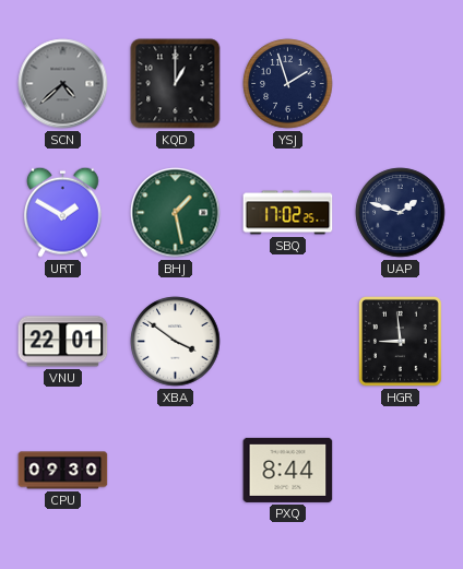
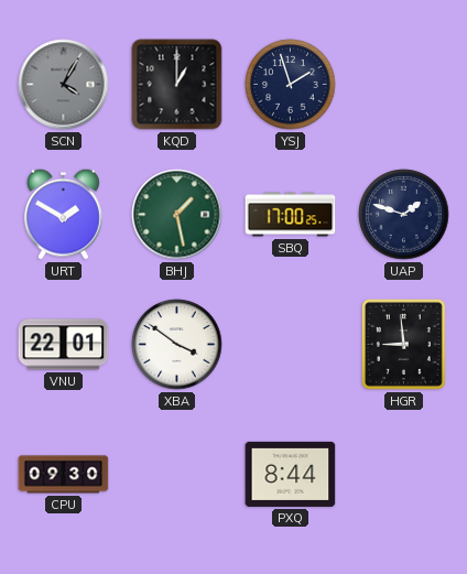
SCN: 4:38 -> 4:05 (64, 85)
SBQ: 17:02 -> 17:00 (291, 215)
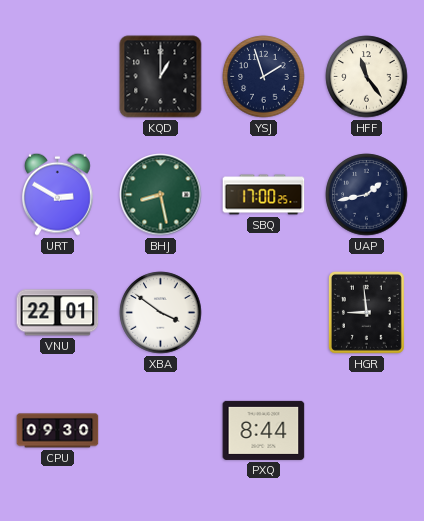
SCN: 4:05 -> none (64, 85)
HFF: none -> 11:24 (367, 77)
URT: 1:50 -> 2:50 (57, 194)
BHJ: 1:28 -> 8:28 (161, 195)
UAP: 1:48 -> 1:43 (367, 195)
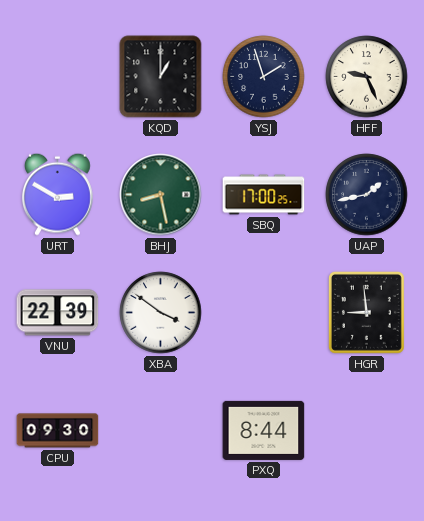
HFF: 11:24 -> 9:26 (367, 77)
VNU: 22:01 -> 22:39 (58, 313)
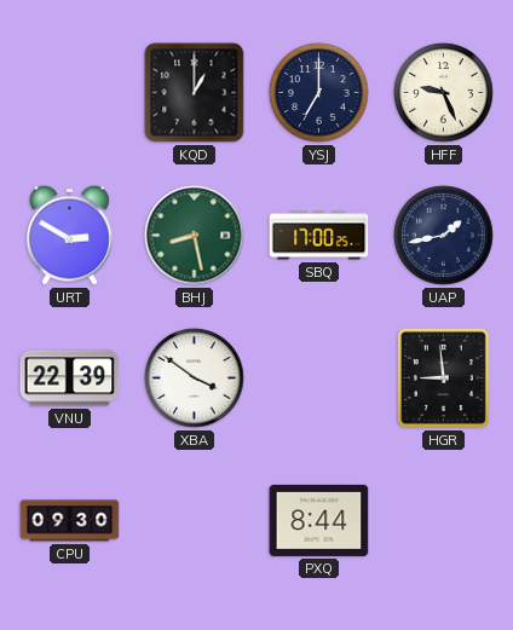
YSJ: 1:57 -> 7:00 (319, 93)
